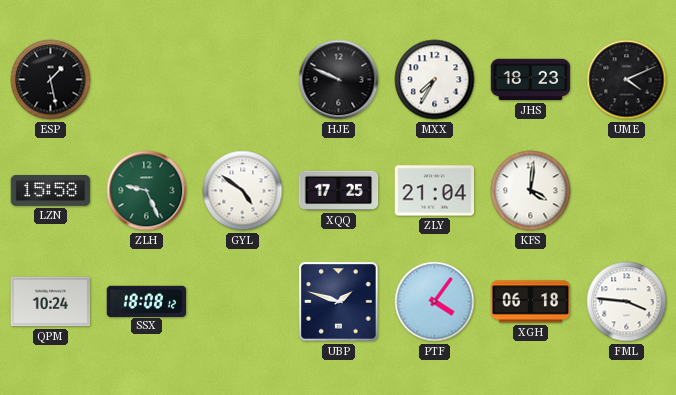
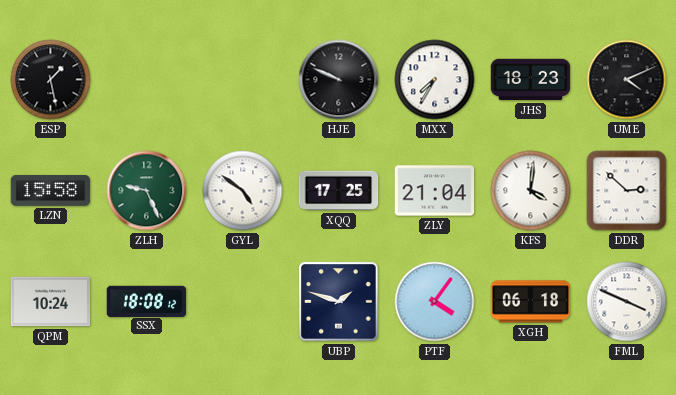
DDR: none -> 2:52 (627, 191)
FML: 3:46 -> 3:49 (627, 302)
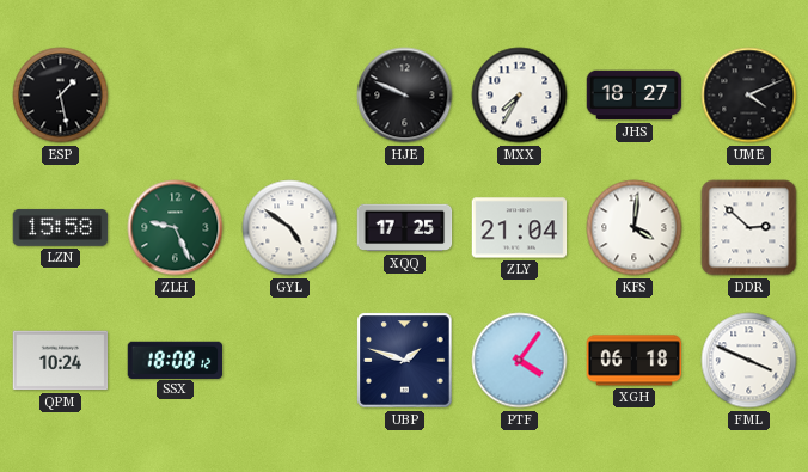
JHS: 18:23 -> 18:27 (635, 96)
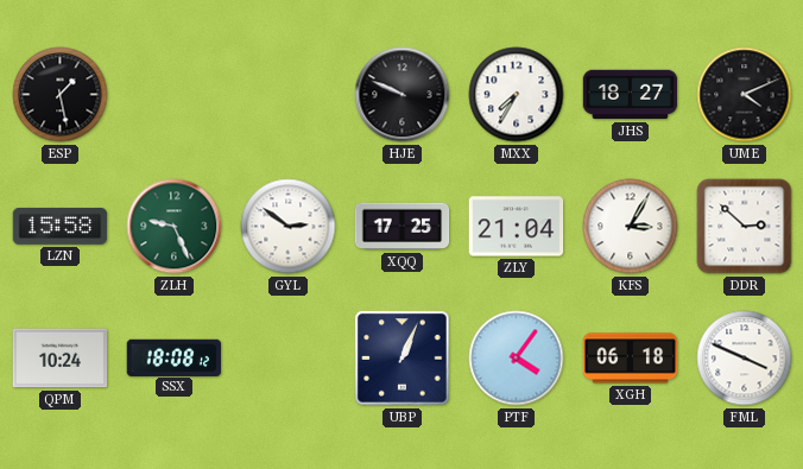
GYL: 4:51 -> 2:51 (289, 227)
KFS: 4:01 -> 3:05 (631, 227)
UBP: 1:48 -> 1:04 (403, 359)
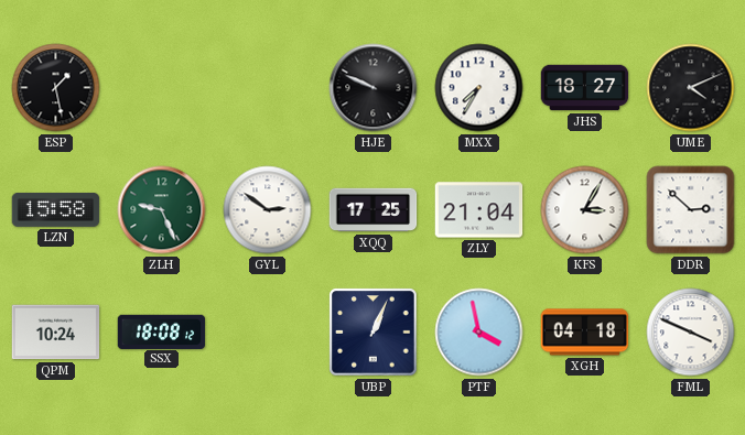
PTF: 4:06 -> 3:58 (479, 333)
XGH: 06:18 -> 04:18 (585, 333)
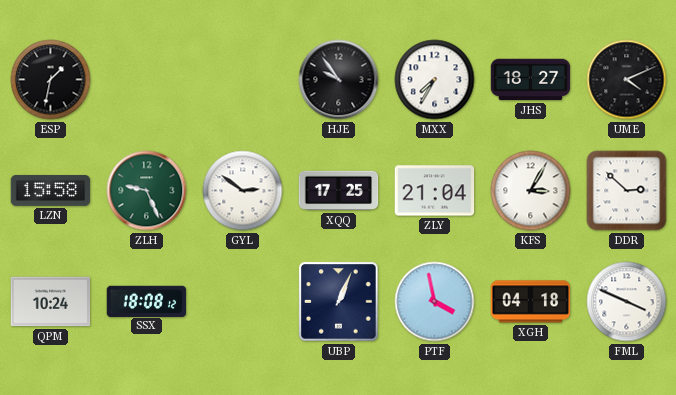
ESP: 1:28 -> 1:32 (51, 80)
HJE: 9:49 -> 9:54 (339, 80)
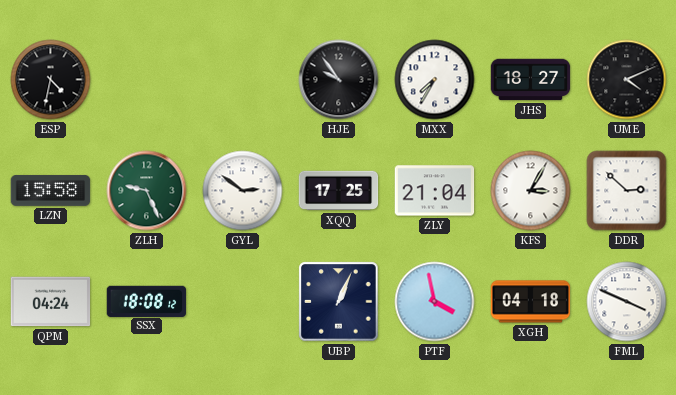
ESP: 1:32 -> 4:32 (51, 80)
QPM: 10:24 -> 04:24 (51, 302)
